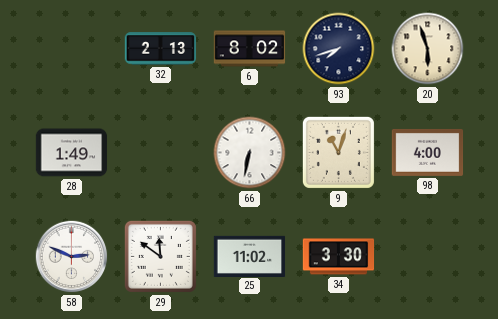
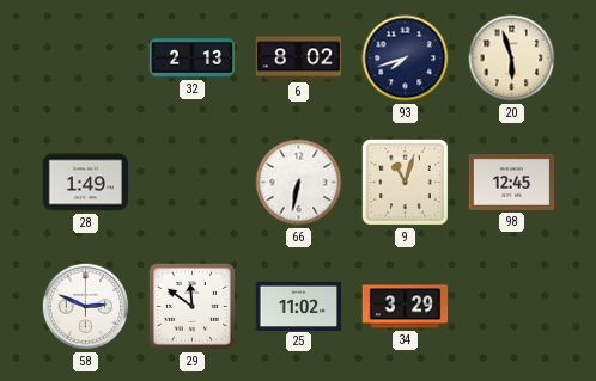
98: 4:00 -> 12:45 (512, 182)
34: 3:30 -> 3:29 (406, 307)
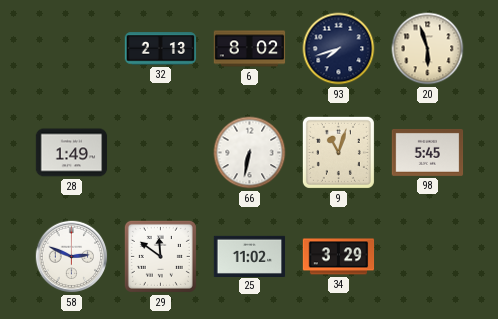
98: 12:45 -> 5:45 (428, 152)
